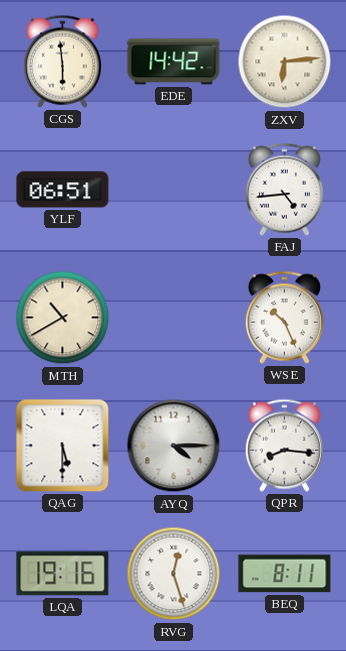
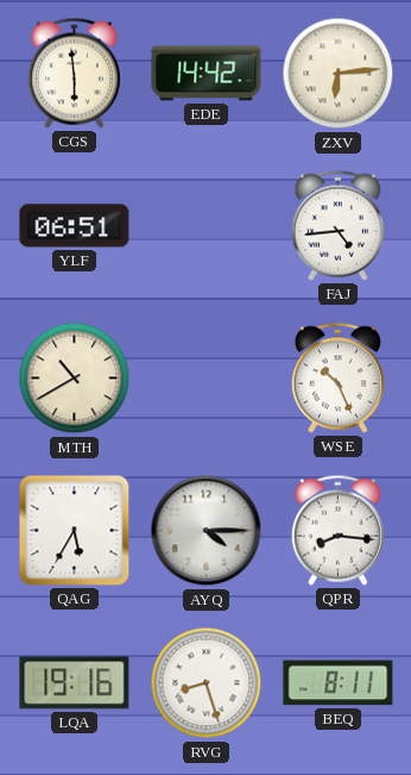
QAG: 5:30 -> 5:35 (75, 531)
RVG: 12:27 -> 8:27 (207, 683)
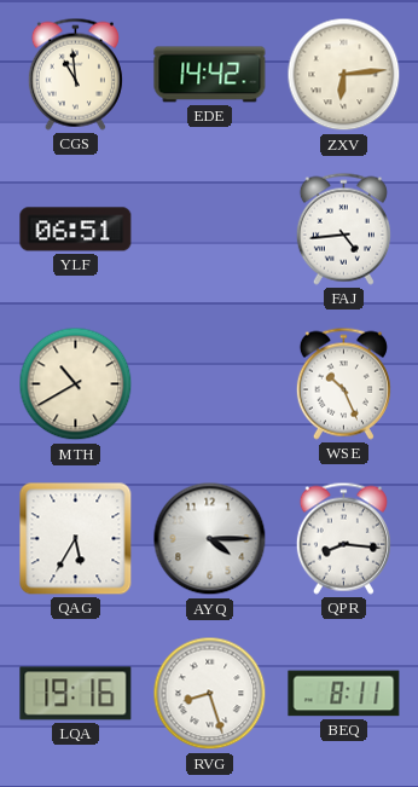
CGS: 5:59 -> 10:59 (75, 74)
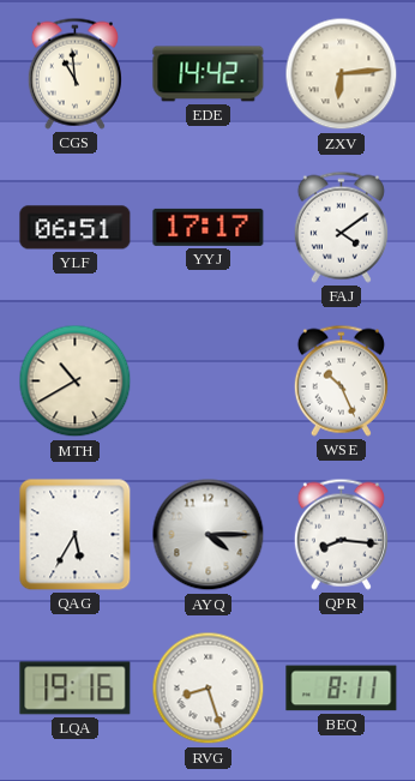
YYJ: none -> 17:17 (209, 227)
FAJ: 4:44 -> 4:09 (341, 227)
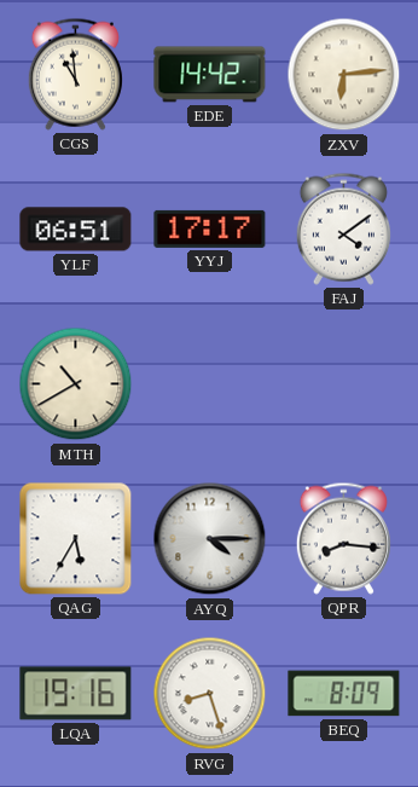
WSE: 10:26 -> none (341, 380)
BEQ: 8:11 -> 8:09 (344, 694)
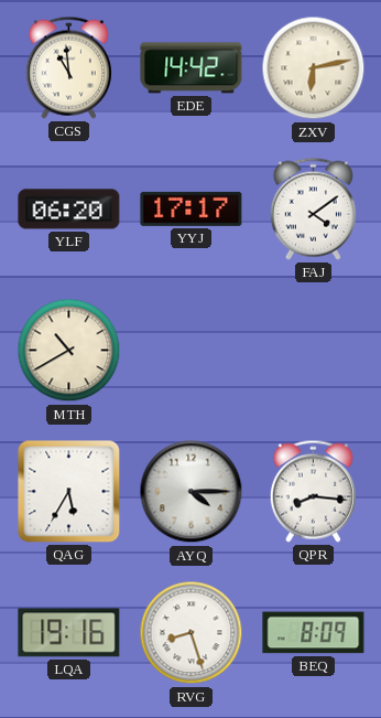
ZXV: 6:14 -> 6:13 (314, 68)
YLF: 06:51 -> 06:20 (69, 210)
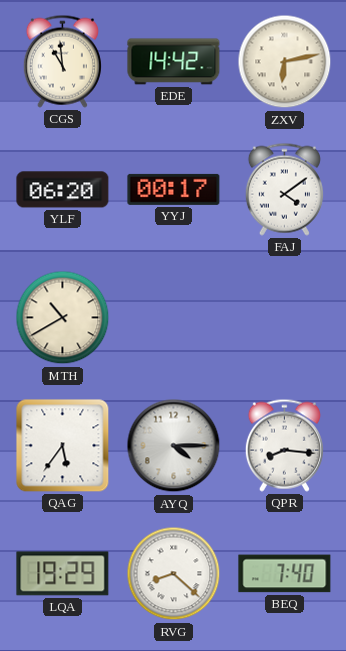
YYJ: 17:17 -> 00:17 (174, 189)
QAG: 5:35 -> 5:36 (63, 446)
LQA: 19:16 -> 19:29 (63, 574)
RVG: 8:27 -> 8:22 (174, 574)
BEQ: 8:09 -> 7:40 (285, 574)
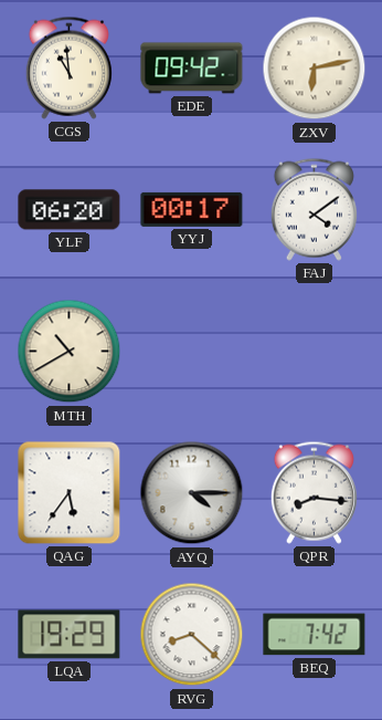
EDE: 14:42 -> 09:42 (192, 69)
BEQ: 7:40 -> 7:42 (315, 635)
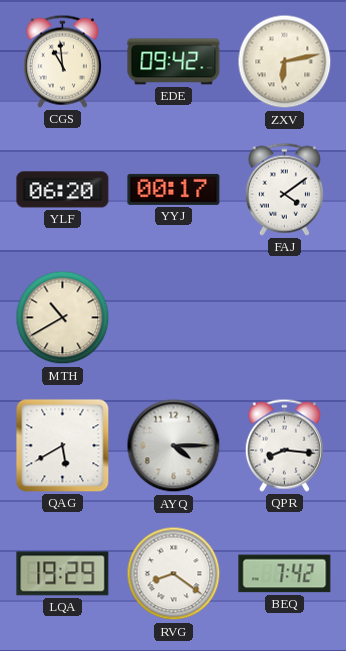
QAG: 5:36 -> 5:40 (63, 446)
RVG: 8:22 -> 8:21 (174, 574)
